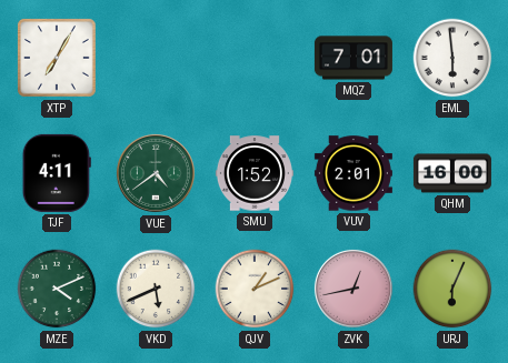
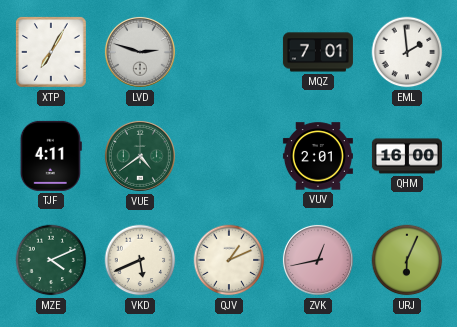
LVD: none -> 2:48 (140, 52)
EML: 5:59 -> 1:59 (407, 52)
SMU: 1:52 -> none (255, 173)
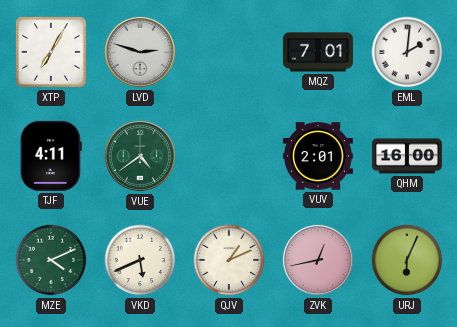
EML: 1:59 -> 2:01 (407, 52)
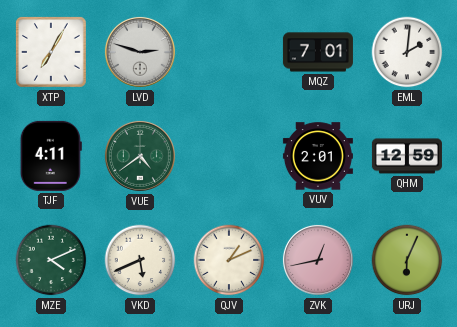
QHM: 16:00 -> 12:59 (407, 156)
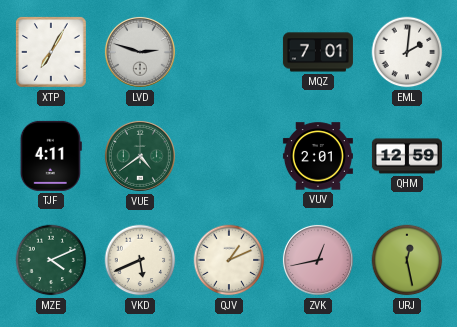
URJ: 6:04 -> 12:28 (407, 260)
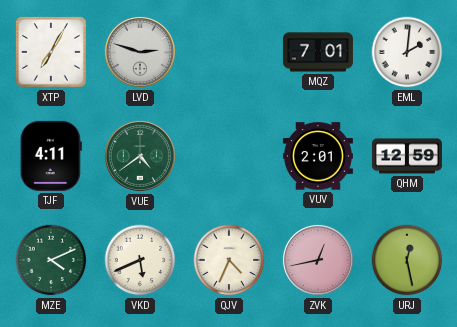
QJV: 1:11 -> 4:34 (229, 260)
